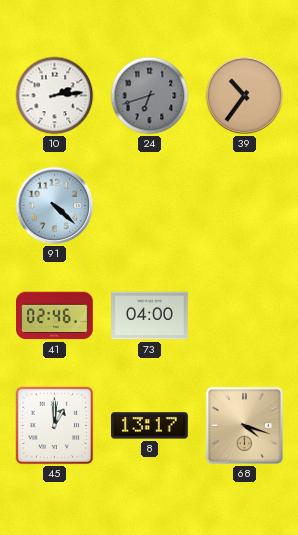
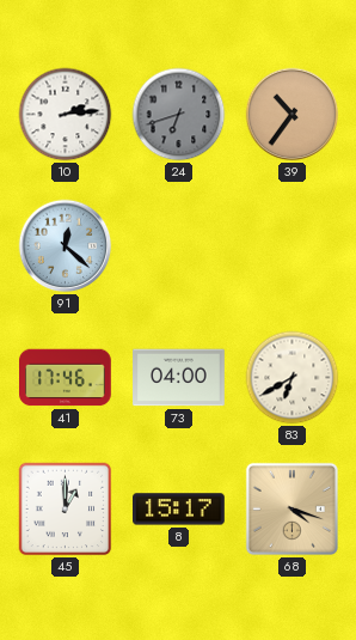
91: 4:22 -> 12:22 (66, 246)
41: 02:46 -> 17:46 (66, 378)
83: none -> 6:40 (293, 378)
8: 13:17 -> 15:17 (179, 510)
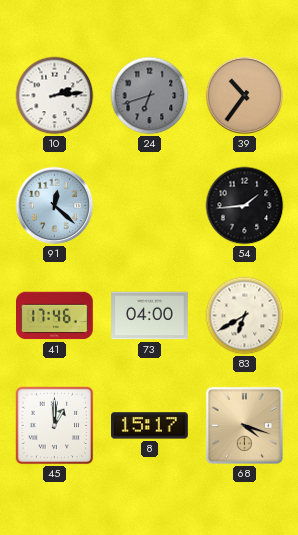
54: none -> 1:44 (245, 206)
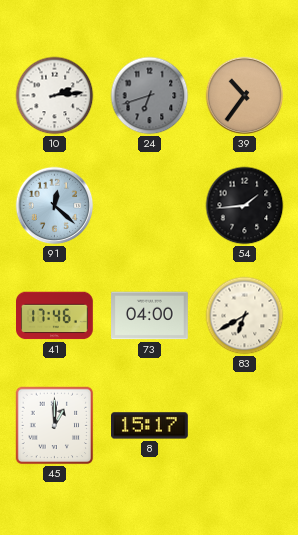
68: 4:18 -> none (244, 425)
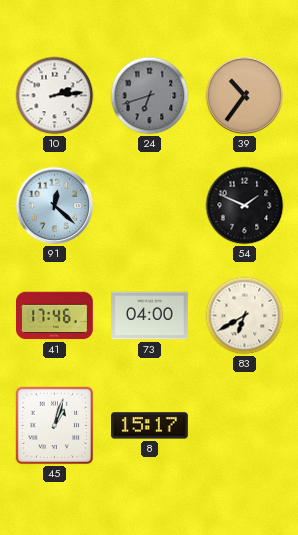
54: 1:44 -> 1:49 (245, 206)
45: 1:00 -> 1:03 (55, 426)
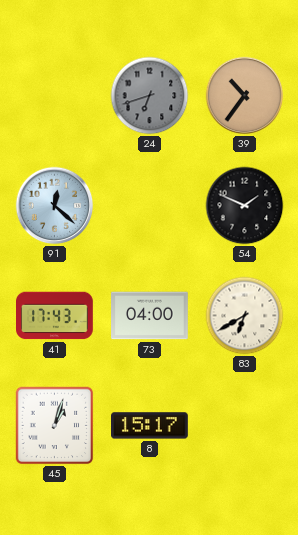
10: 2:14 -> none (55, 96)
41: 17:46 -> 17:43 (55, 316)
